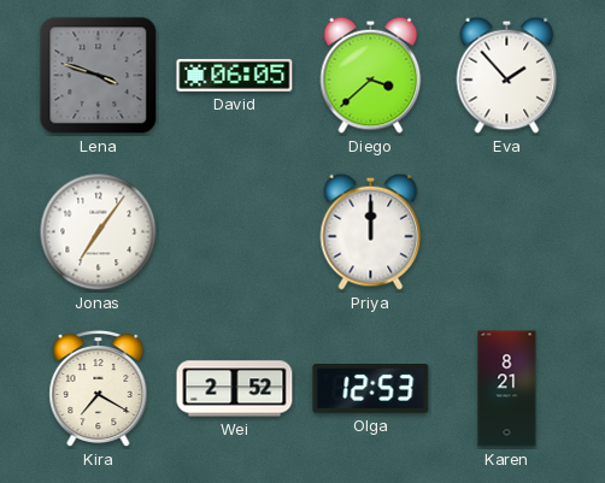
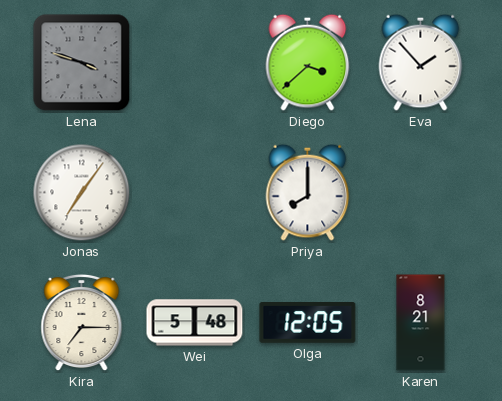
David: 06:05 -> none (235, 75)
Priya: 12:00 -> 8:00 (308, 192)
Kira: 7:20 -> 7:15 (82, 323)
Wei: 2:52 -> 5:48 (195, 323)
Olga: 12:53 -> 12:05 (308, 323)
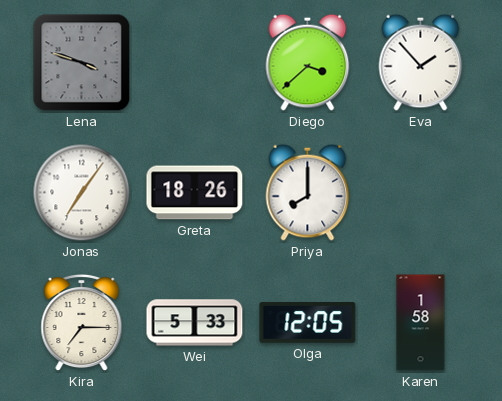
Greta: none -> 18:26 (195, 193)
Wei: 5:48 -> 5:33 (195, 323)
Karen: 8:21 -> 1:58 (421, 323)
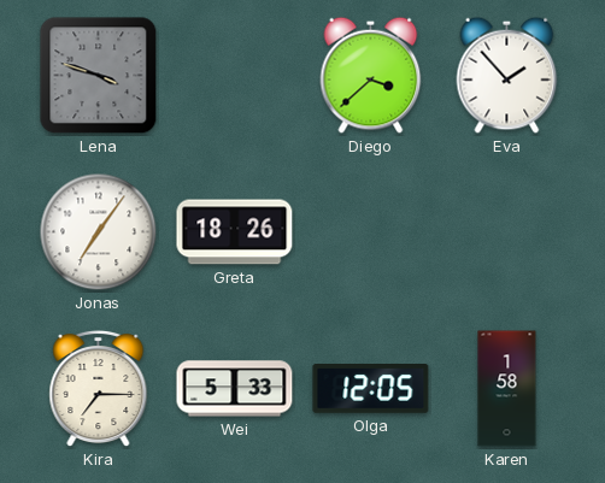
Priya: 8:00 -> none (308, 192)
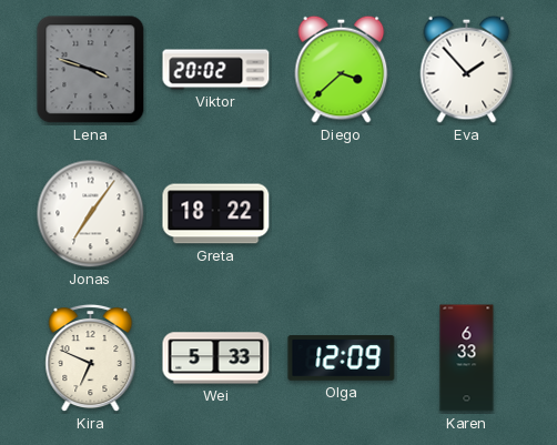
Viktor: none -> 20:02 (216, 70)
Greta: 18:26 -> 18:22 (216, 214)
Kira: 7:15 -> 6:49 (91, 358)
Olga: 12:05 -> 12:09 (342, 358)
Karen: 1:58 -> 6:33 (467, 358)
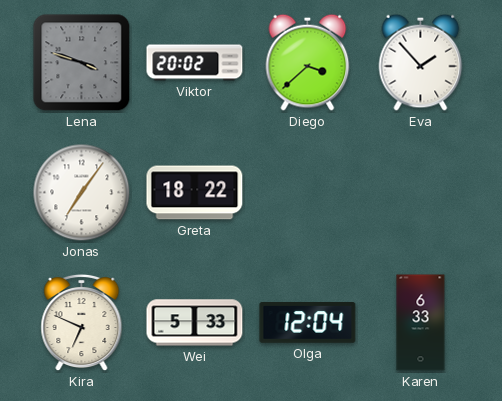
Olga: 12:09 -> 12:04 (308, 323)
